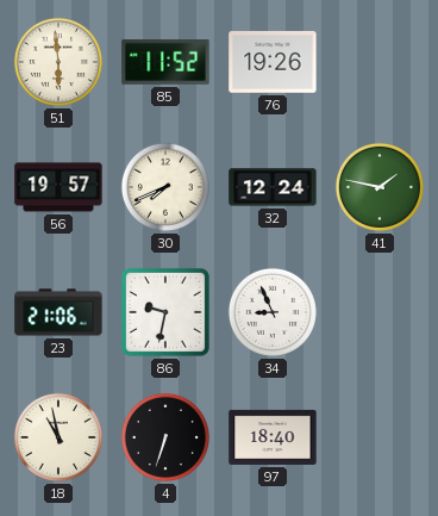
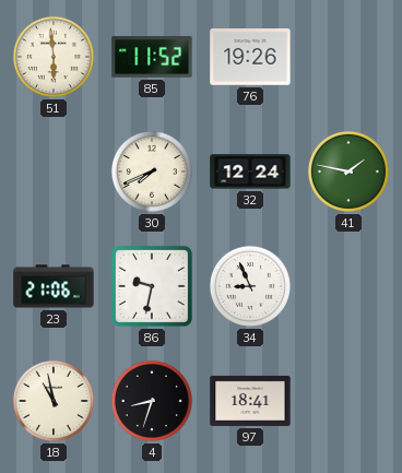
56: 19:57 -> none (58, 187)
4: 6:33 -> 8:33 (152, 401)
97: 18:40 -> 18:41 (250, 401)
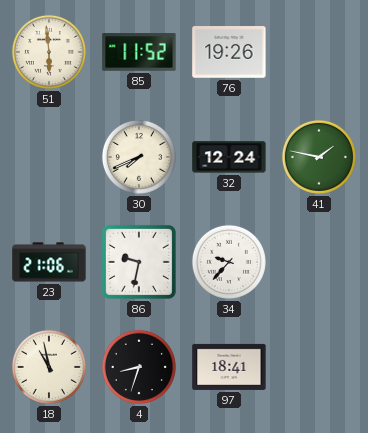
34: 8:56 -> 9:37 (229, 262)
